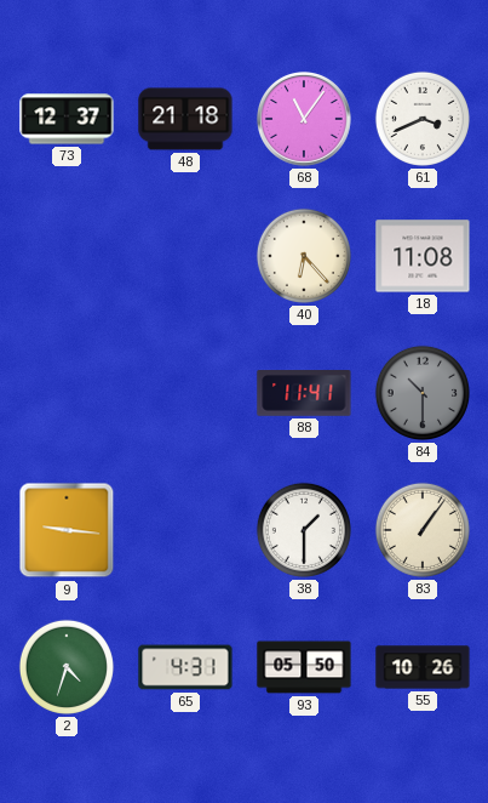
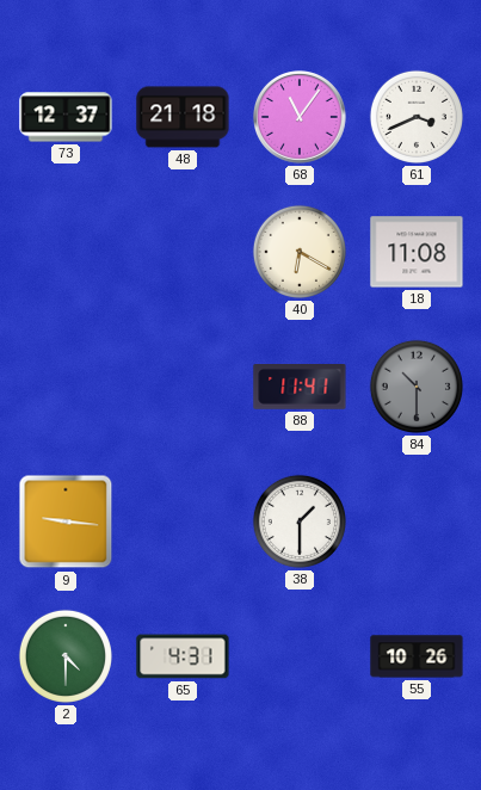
40: 6:23 -> 6:20 (300, 252)
83: 1:06 -> none (423, 530)
2: 4:33 -> 4:30 (66, 656)
93: 05:50 -> none (304, 667)
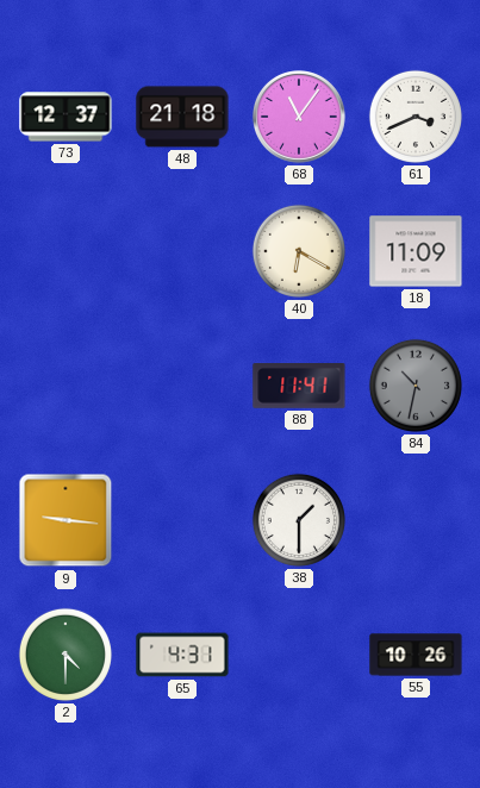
18: 11:08 -> 11:09 (416, 251)
84: 10:30 -> 10:32 (416, 386)
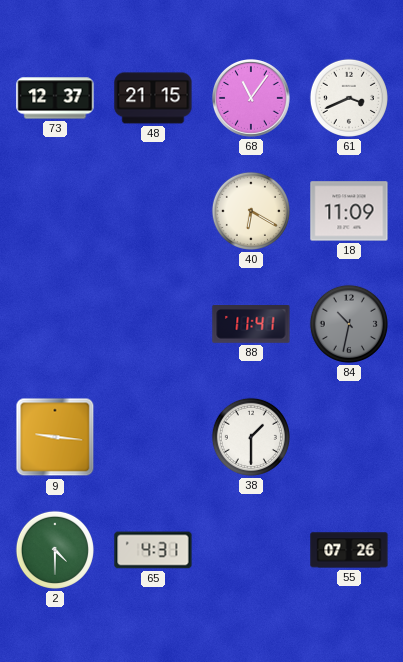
48: 21:18 -> 21:15 (153, 98)
55: 10:26 -> 07:26 (349, 550)
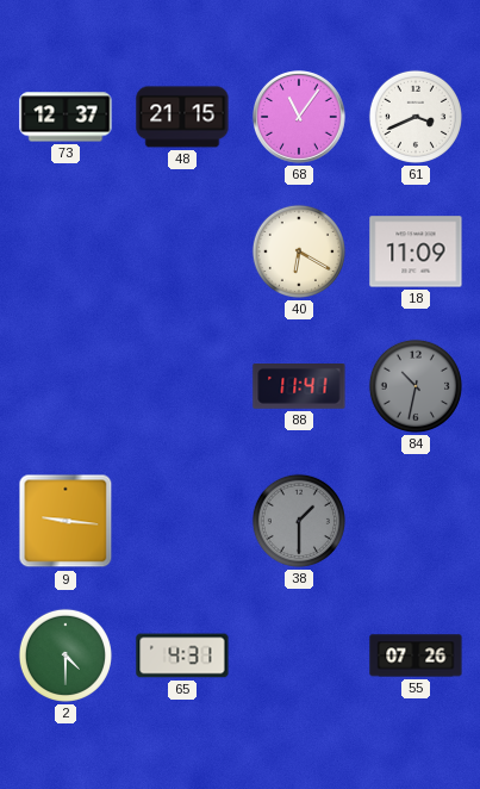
38 dial: white -> grey (299, 521)
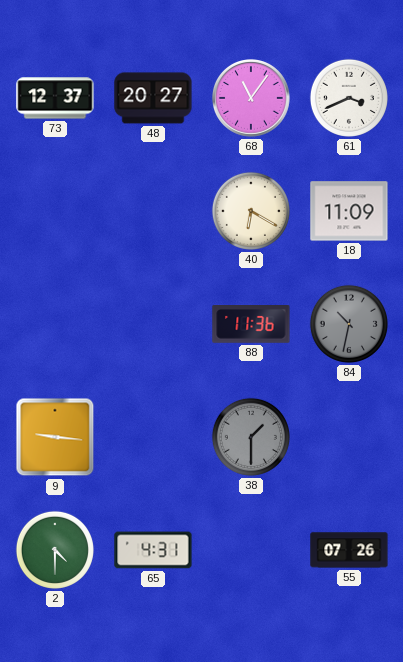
48: 21:15 -> 20:27 (153, 98)
88: 11:41 -> 11:36 (251, 325)
